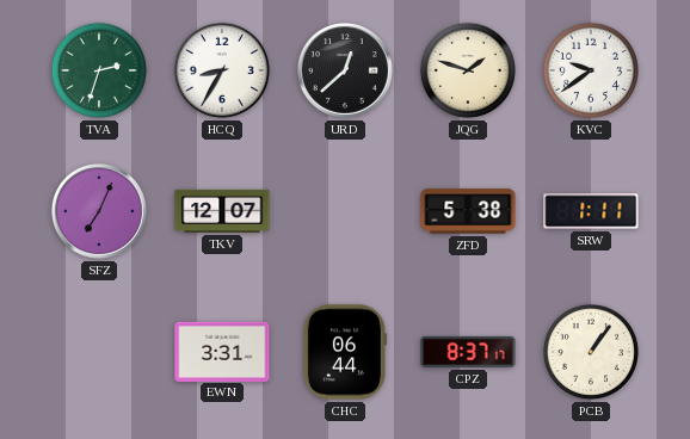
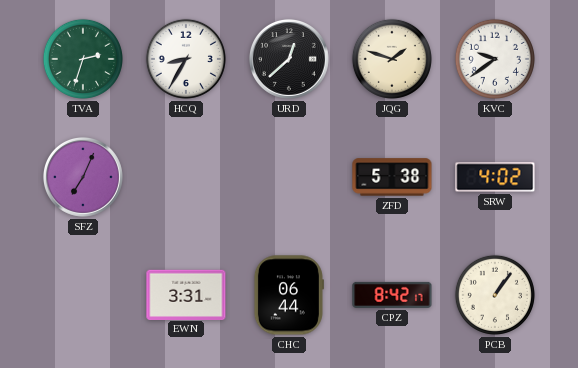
TKV: 12:07 -> none (222, 211)
SRW: 1:11 -> 4:02 (495, 177)
CPZ: 8:37 -> 8:42 (392, 295)
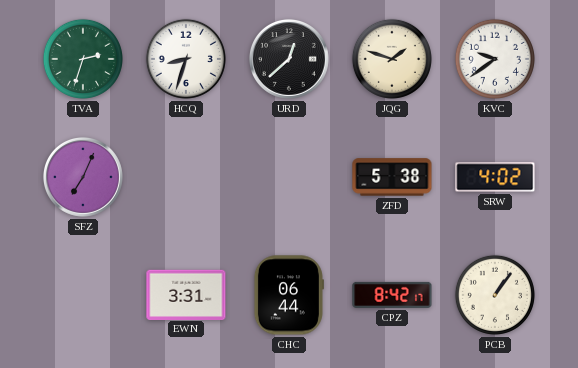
HCQ: 8:35 -> 8:33 (186, 59)
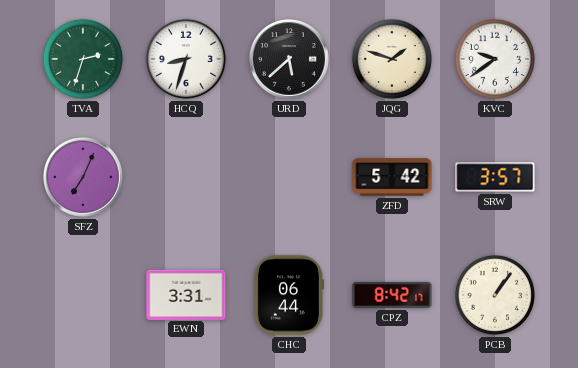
URD: 12:38 -> 5:38 (289, 59)
ZFD: 5:38 -> 5:42 (392, 177)
SRW: 4:02 -> 3:57 (495, 177)
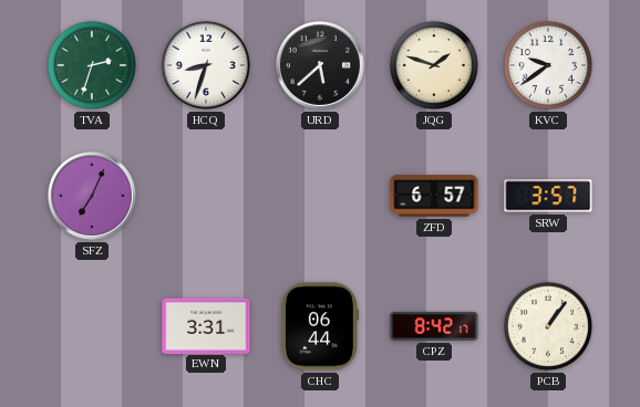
ZFD: 5:42 -> 6:57 (434, 196)
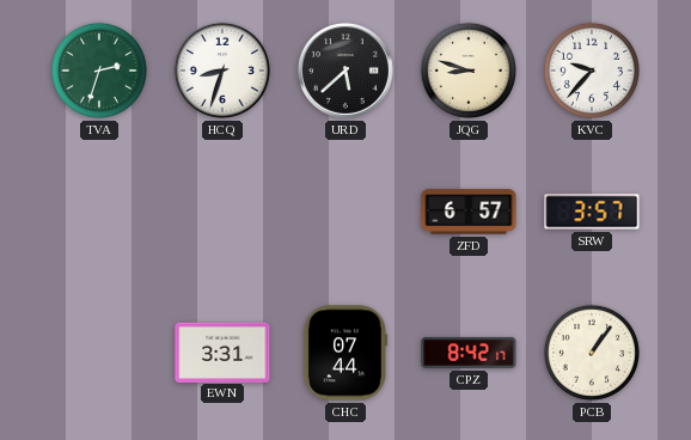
JQG: 1:48 -> 8:48 (469, 71)
KVC: 9:39 -> 9:37 (592, 71)
SFZ: 7:04 -> none (92, 196)
CHC: 06:44 -> 07:44 (344, 353)
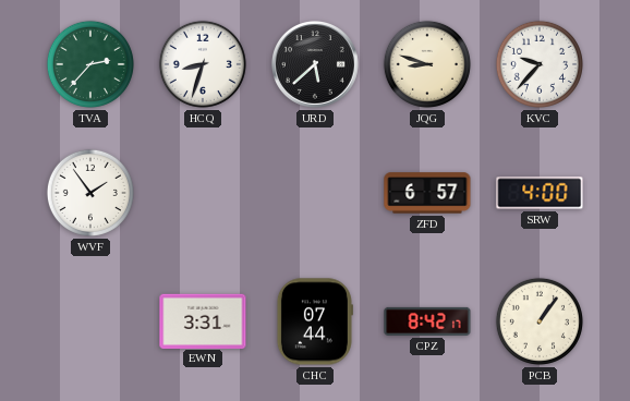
TVA: 2:33 -> 2:37 (90, 64)
WVF: none -> 1:54 (90, 193)
SRW: 3:57 -> 4:00 (540, 193)
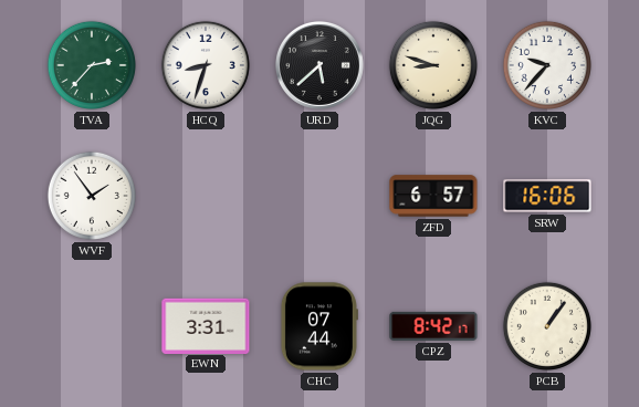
SRW: 4:00 -> 16:06 (547, 196)
